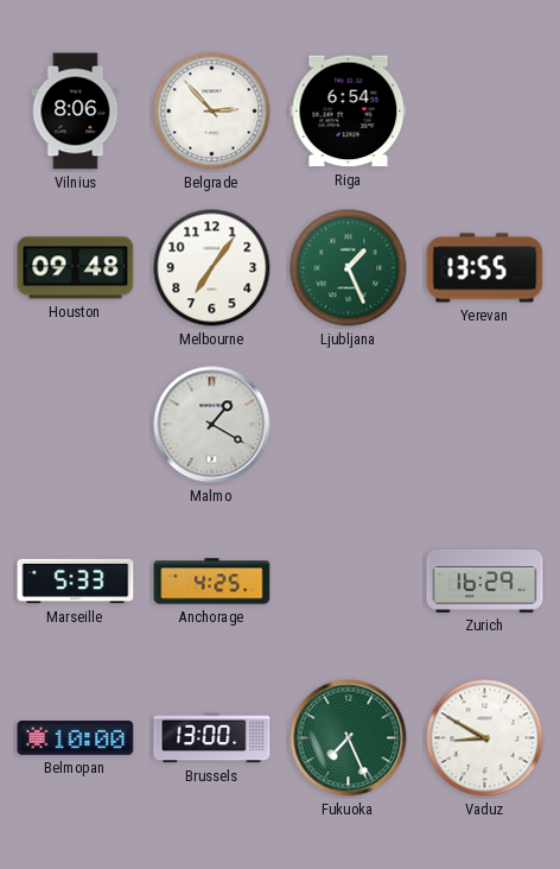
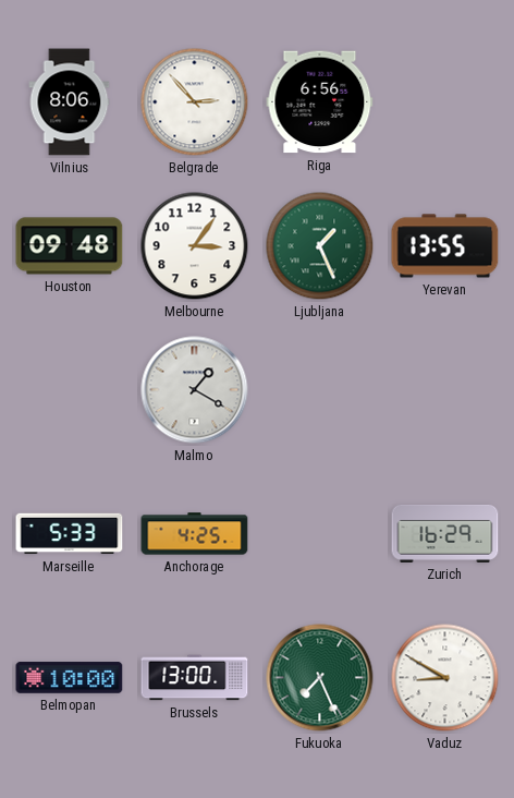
Riga: 6:54 -> 6:56 (320, 102)
Melbourne: 7:06 -> 3:06 (195, 246)
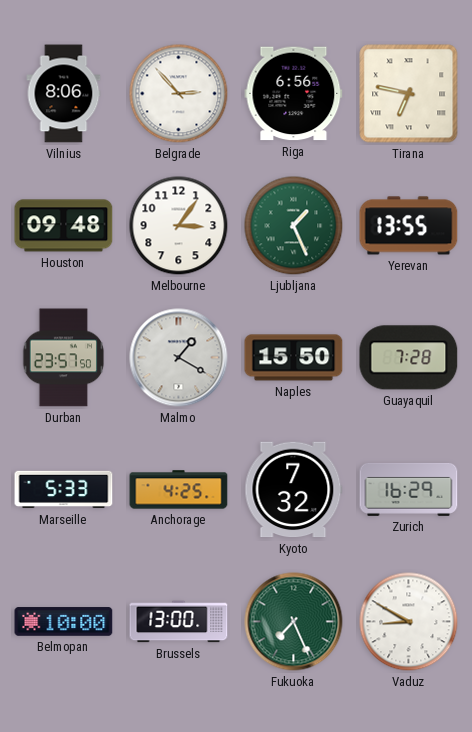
Tirana: none -> 6:47 (409, 94)
Durban: none -> 23:57 (64, 358)
Naples: none -> 15:50 (294, 358)
Guayaquil: none -> 7:28 (409, 358)
Kyoto: none -> 7:32 (294, 490)
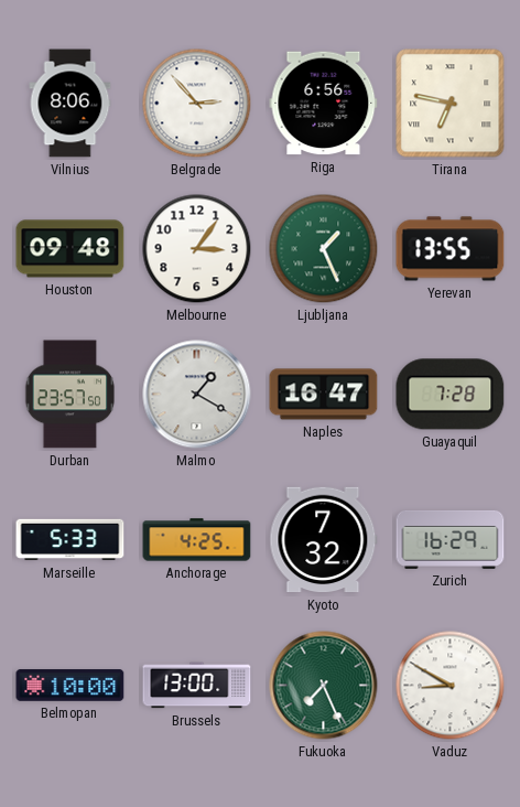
Naples: 15:50 -> 16:47 (324, 395)
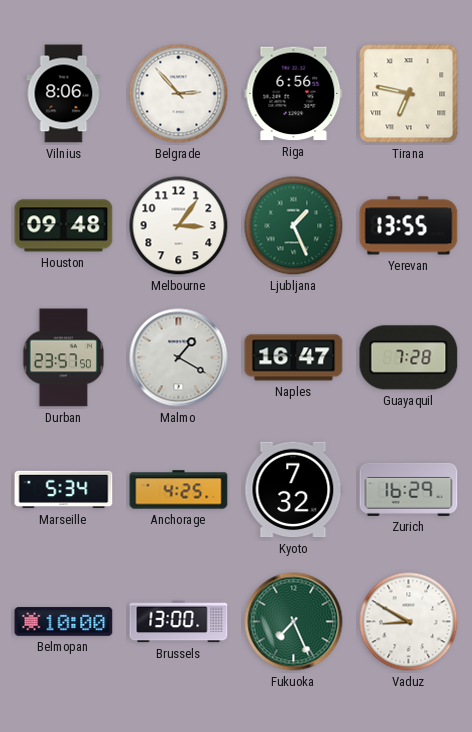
Marseille: 5:33 -> 5:34 (64, 490)
